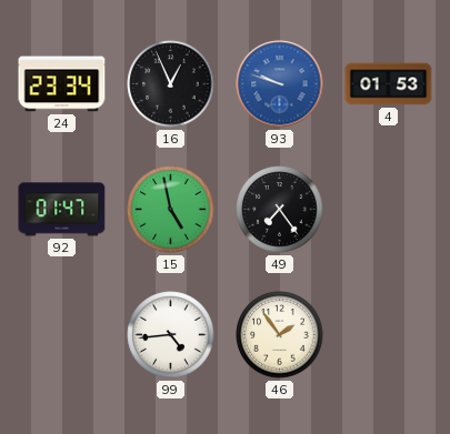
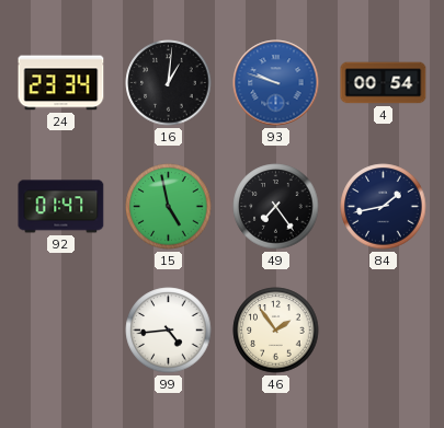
16: 12:56 -> 1:01 (169, 83)
4: 01:53 -> 00:54 (384, 83)
84: none -> 1:43 (384, 207)
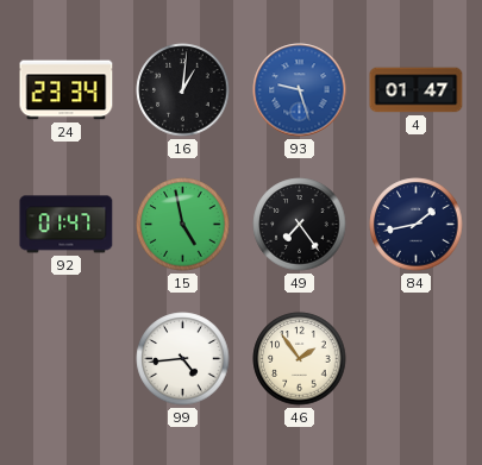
93: 9:48 -> 9:27 (300, 90)
4: 00:54 -> 01:47 (417, 90)
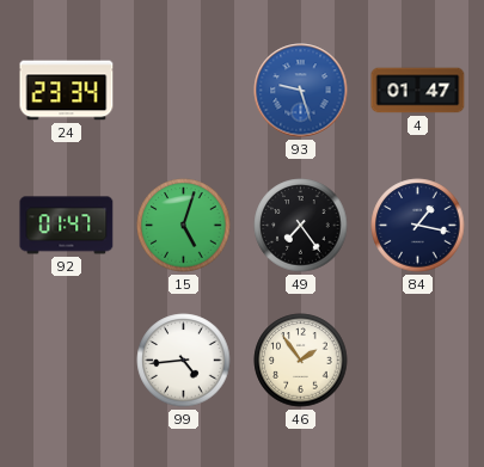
16: 1:01 -> none (183, 90)
15: 4:58 -> 5:03 (184, 226)
84: 1:43 -> 1:17 (418, 226)
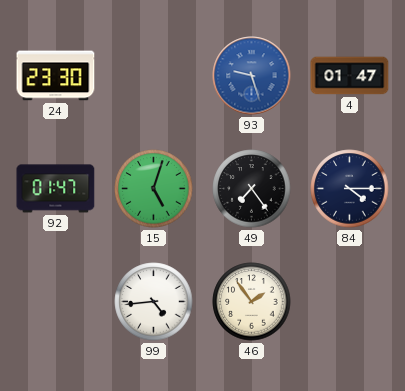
24: 23:34 -> 23:30 (56, 76)
84: 1:17 -> 4:15 (350, 189)
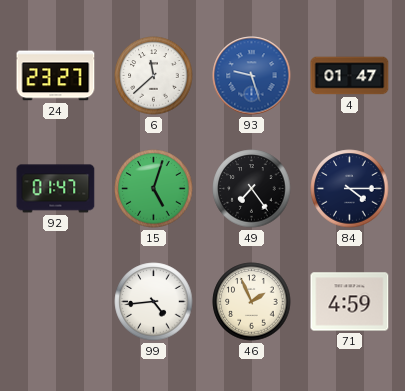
24: 23:30 -> 23:27 (56, 76)
6: none -> 11:38 (154, 76)
46: 1:54 -> 1:56 (252, 302)
71: none -> 4:59 (350, 302)
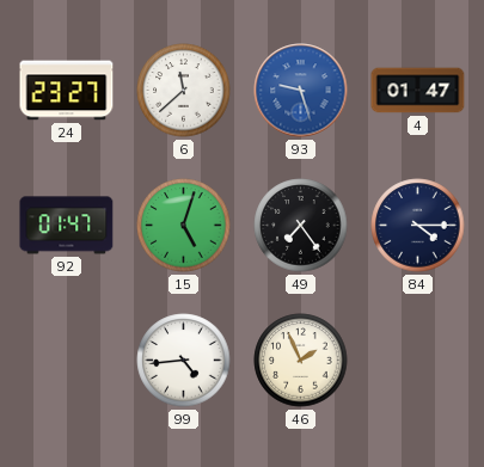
71: 4:59 -> none (350, 302)
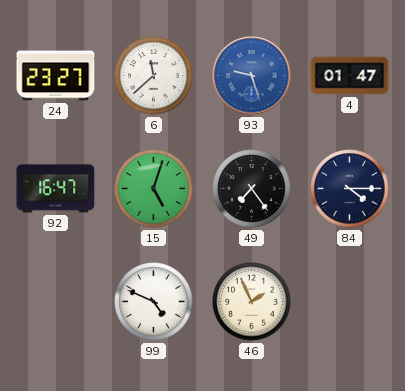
92: 01:47 -> 16:47 (56, 189)
99: 4:44 -> 4:49 (154, 302)
